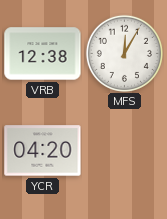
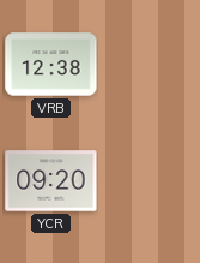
MFS: 12:05 -> none (124, 53)
YCR: 04:20 -> 09:20 (51, 181)
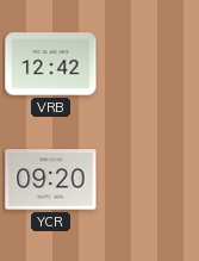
VRB: 12:38 -> 12:42 (51, 64)
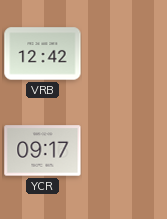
YCR: 09:20 -> 09:17 (43, 151)
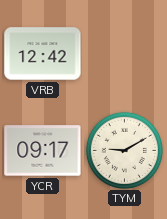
TYM: none -> 9:10 (124, 150)
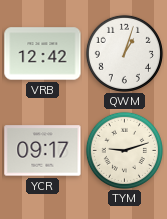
QWM: none -> 1:03 (124, 53)
TYM: 9:10 -> 9:12 (124, 150)
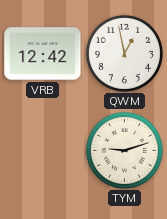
QWM: 1:03 -> 12:58 (124, 53)
YCR: 09:17 -> none (43, 151)
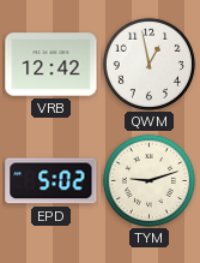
EPD: none -> 5:02 (51, 181)
